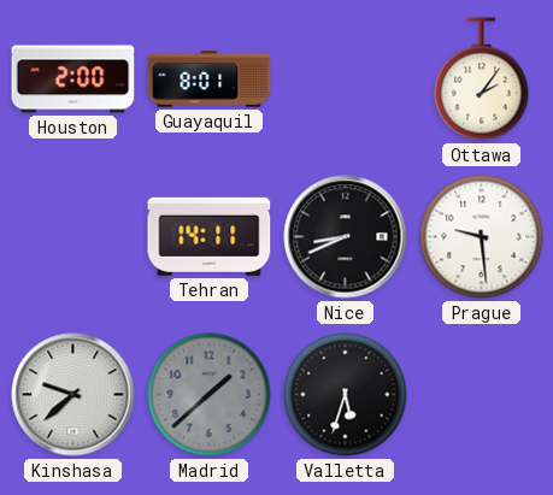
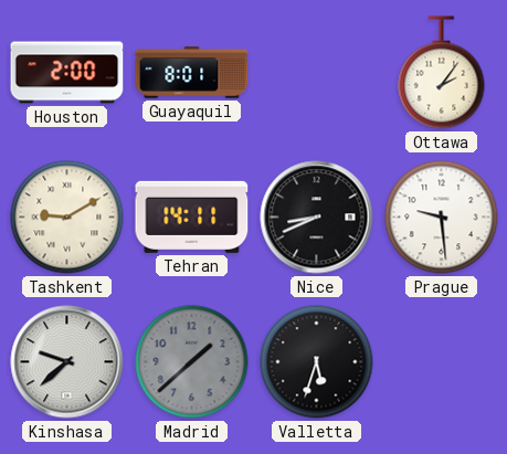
Tashkent: none -> 9:10 (67, 218)
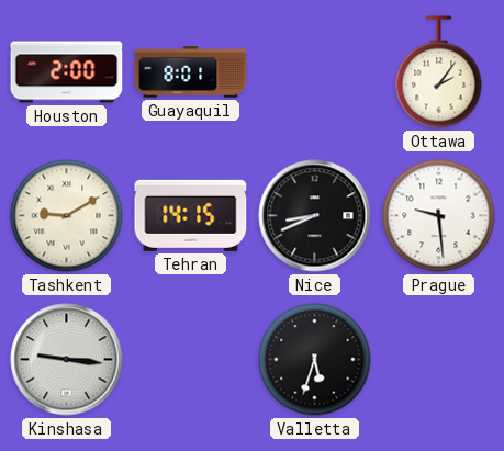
Tehran: 14:11 -> 14:15 (191, 215)
Kinshasa: 9:38 -> 9:16 (67, 360)
Madrid: 1:38 -> none (192, 362)
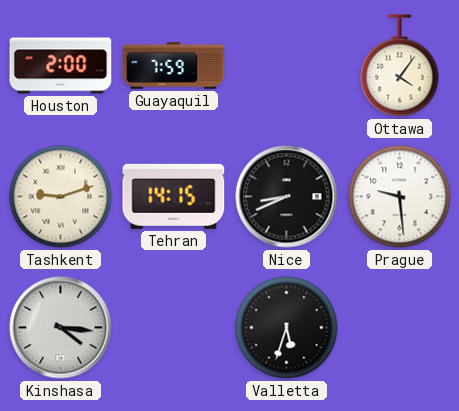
Guayaquil: 8:01 -> 7:59 (174, 66)
Ottawa: 2:06 -> 4:06 (400, 66)
Tashkent: 9:10 -> 9:12 (61, 197)
Kinshasa: 9:16 -> 4:16 (61, 328)
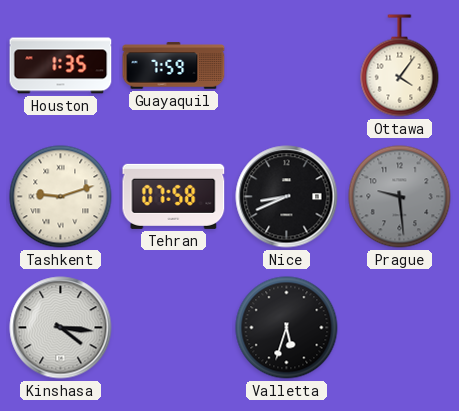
Houston: 2:00 -> 1:35 (61, 66)
Tehran: 14:15 -> 07:58 (174, 196)
Prague dial: white -> grey (400, 197)
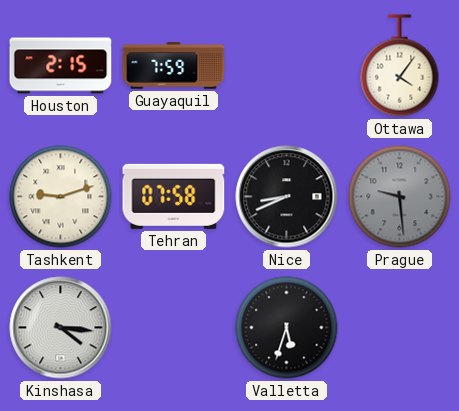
Houston: 1:35 -> 2:15 (61, 66)
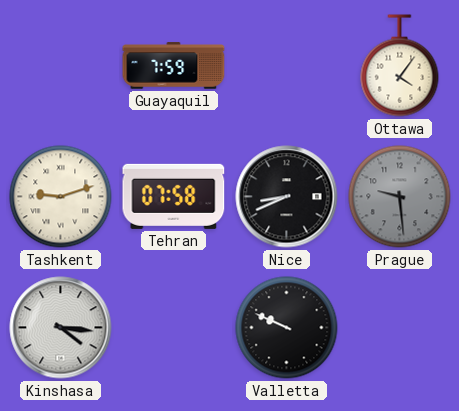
Houston: 2:15 -> none (61, 66)
Valletta: 5:33 -> 9:49 (287, 328)
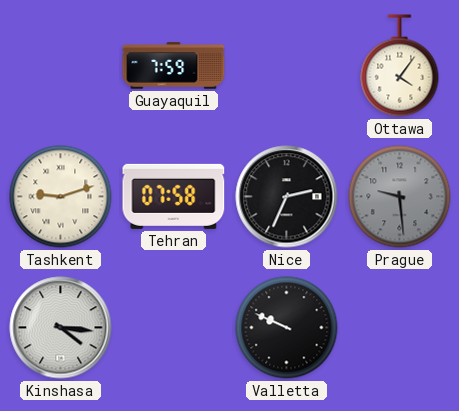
Nice: 8:41 -> 2:34 (287, 197)
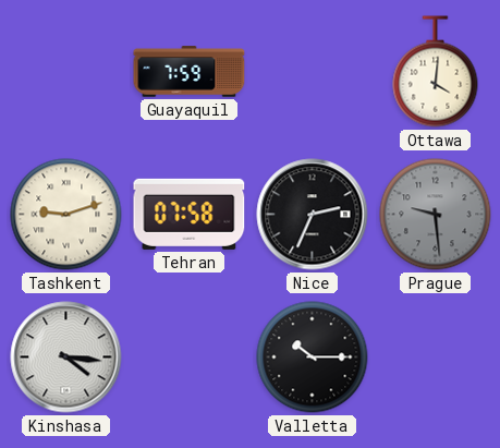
Ottawa: 4:06 -> 4:01 (436, 72)
Valletta: 9:49 -> 10:15 (313, 358)
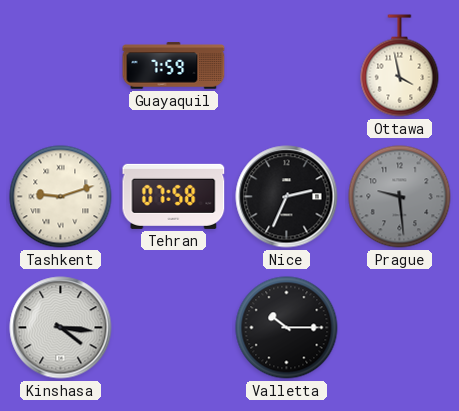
Ottawa: 4:01 -> 3:58 (400, 66)
